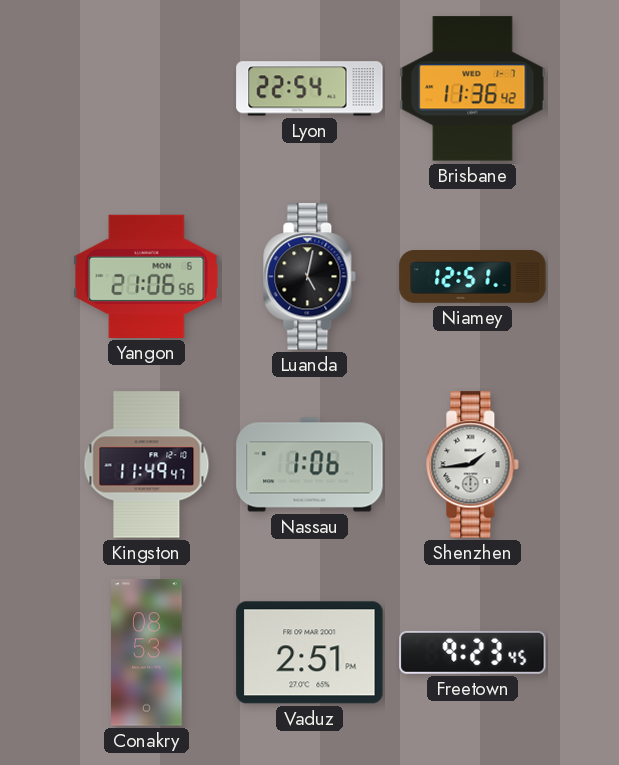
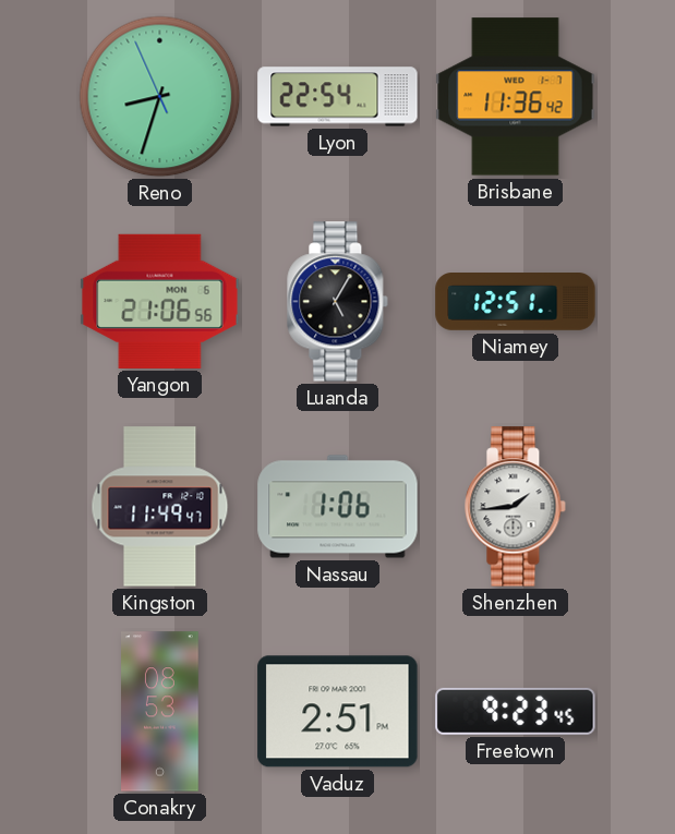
Reno: none -> 8:32 (160, 97)
Luanda: 5:02 -> 5:05 (338, 302)
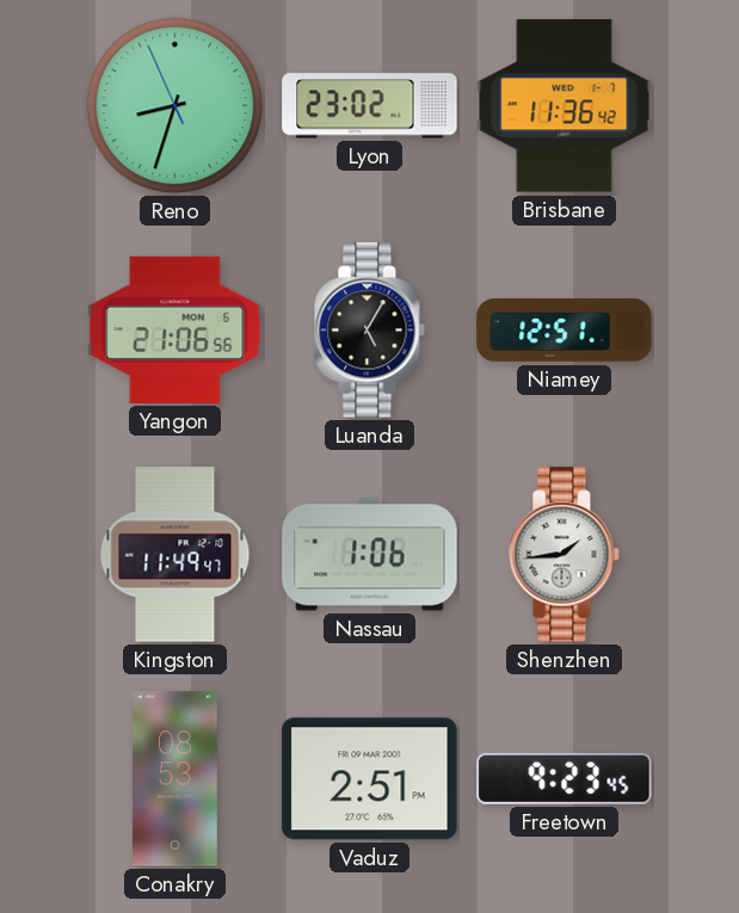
Lyon: 22:54 -> 23:02 (370, 106)
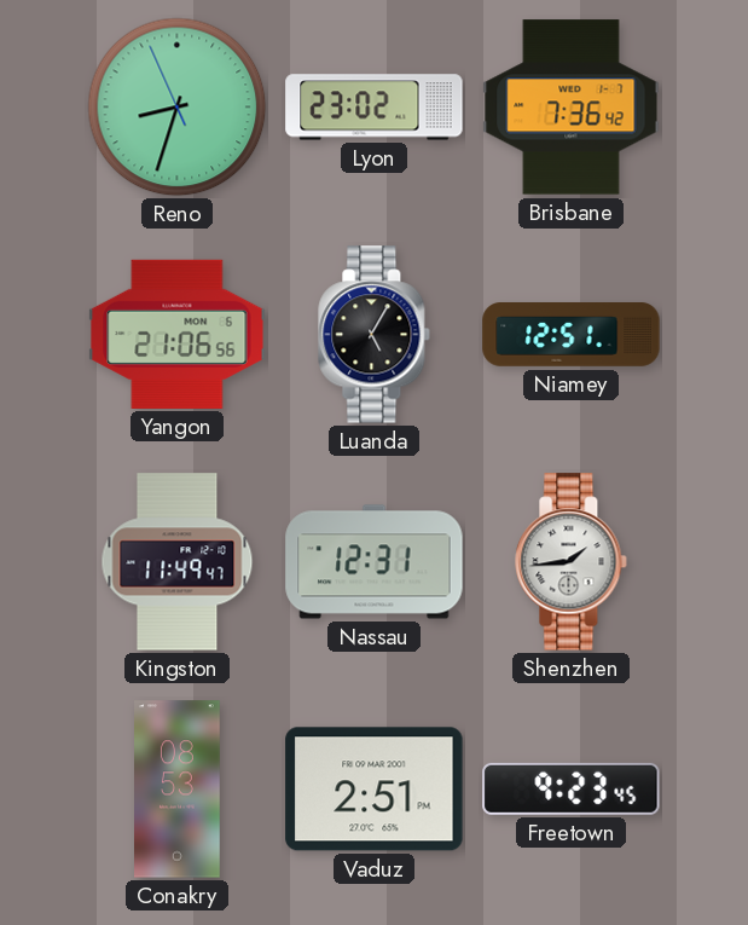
Brisbane: 11:36 -> 7:36 (572, 108)
Nassau: 1:06 -> 12:31 (375, 562)
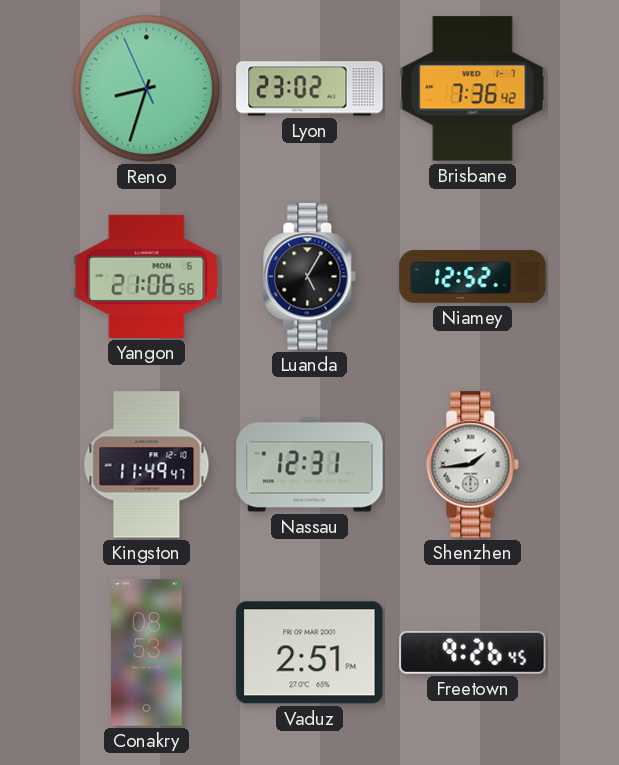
Niamey: 12:51 -> 12:52 (473, 277)
Freetown: 9:23 -> 9:26 (473, 652)
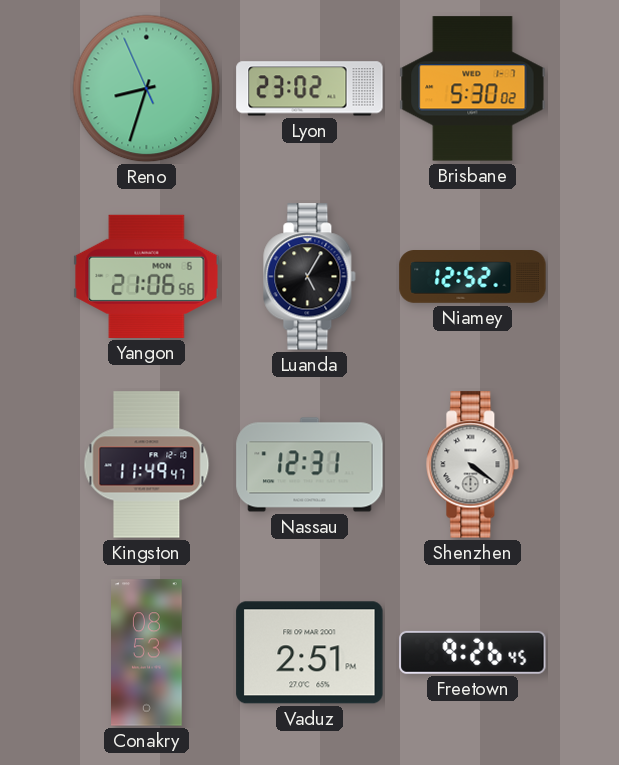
Brisbane: 7:36 -> 5:30 (473, 89)
Shenzhen: 1:44 -> 4:21 (473, 465)
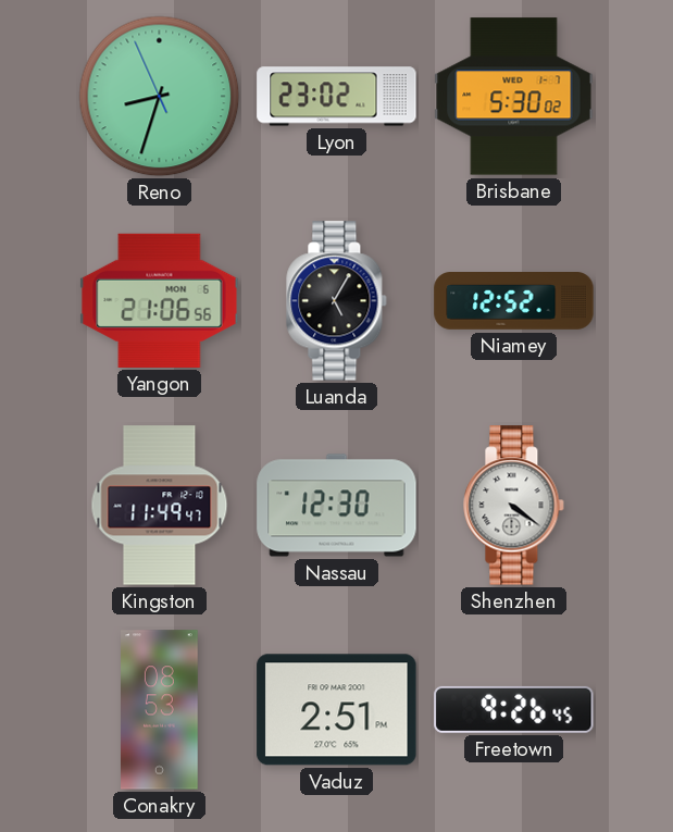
Nassau: 12:31 -> 12:30 (337, 506)
